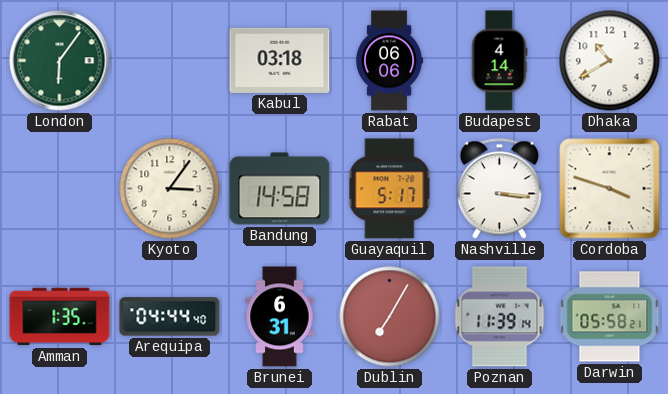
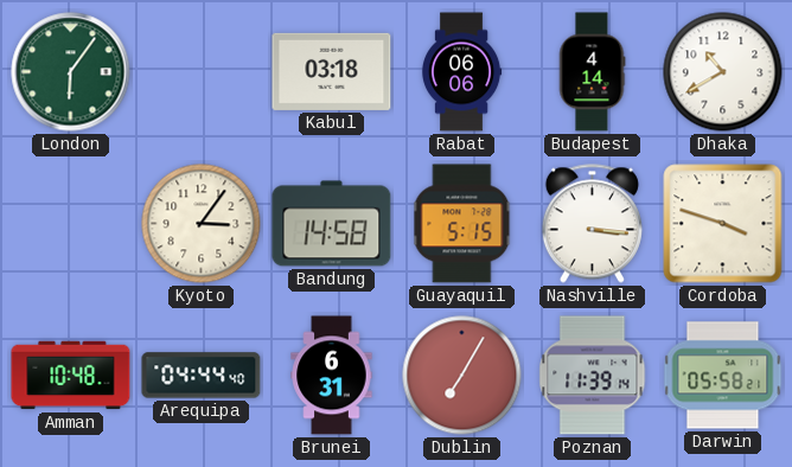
Guayaquil: 5:17 -> 5:15 (462, 224)
Amman: 1:35 -> 10:48 (71, 376)
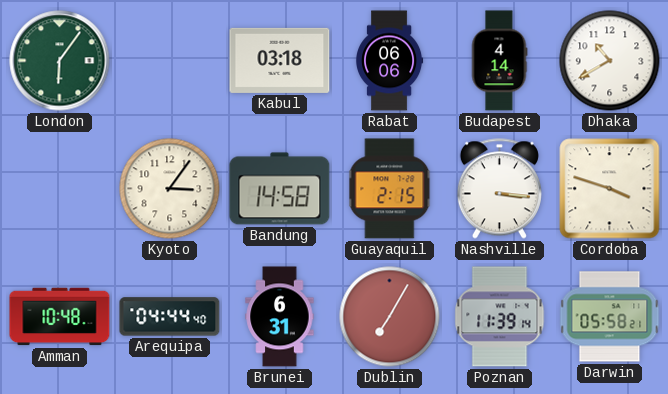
Guayaquil: 5:15 -> 2:15 (390, 189)
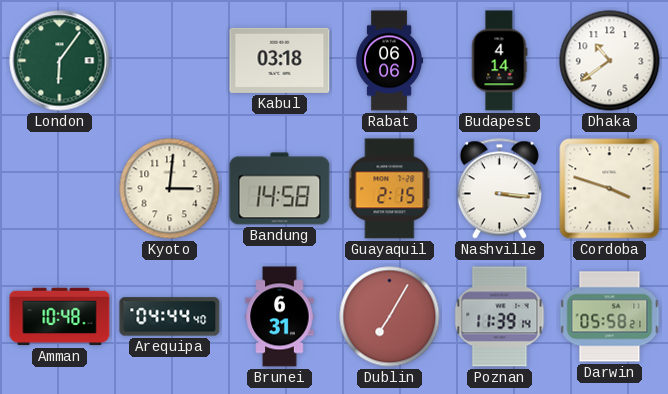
Dhaka: 10:40 -> 10:39 (610, 61)
Kyoto: 3:06 -> 3:01 (170, 189)
